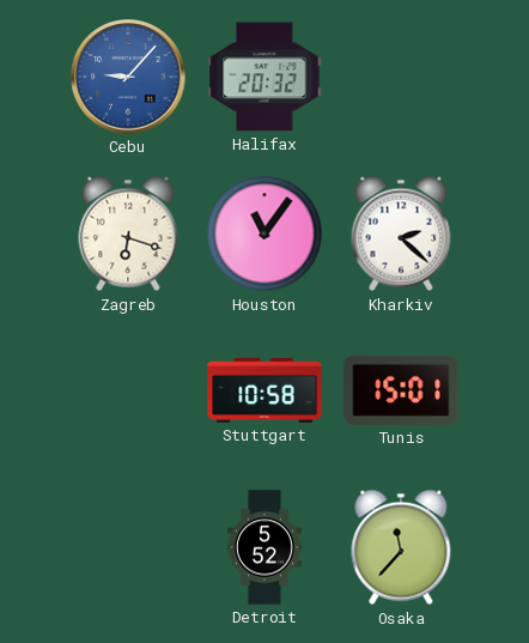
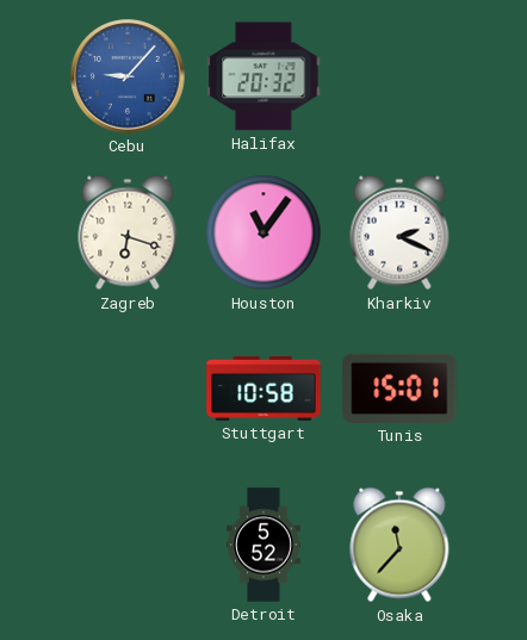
Kharkiv: 2:22 -> 2:19 (399, 232)
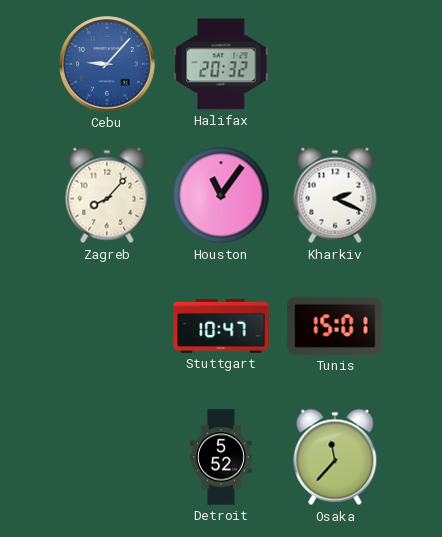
Zagreb: 6:18 -> 8:07 (107, 195)
Stuttgart: 10:58 -> 10:47 (221, 326)
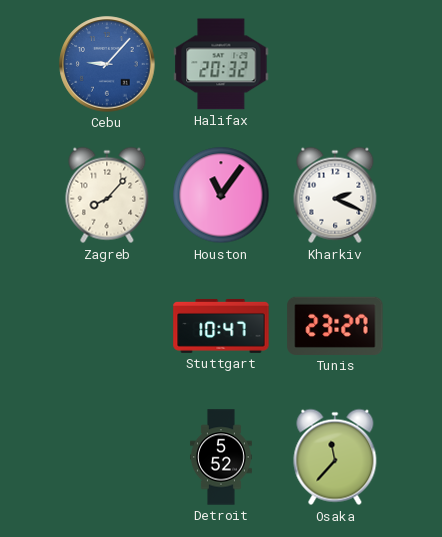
Tunis: 15:01 -> 23:27 (335, 326)
